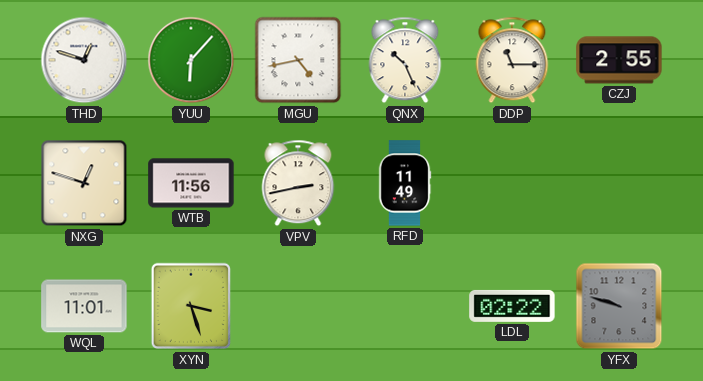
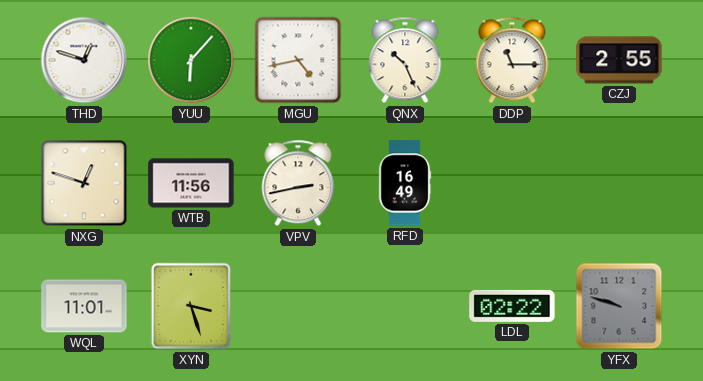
RFD: 11:49 -> 16:49 (405, 183)
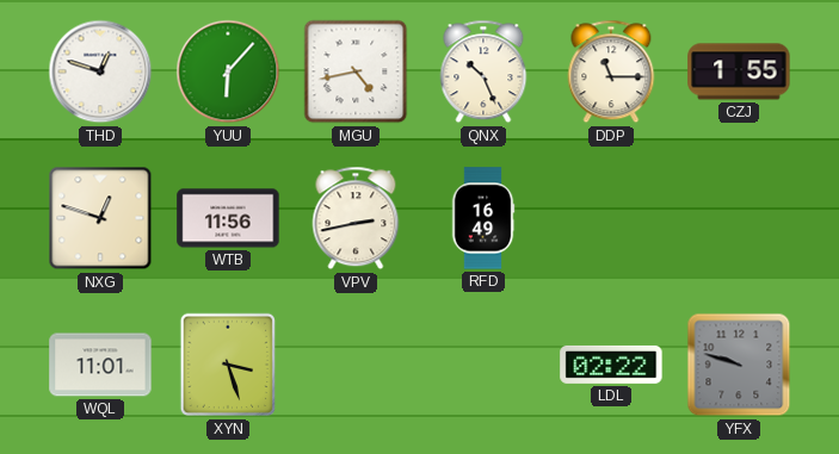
CZJ: 2:55 -> 1:55 (739, 71)
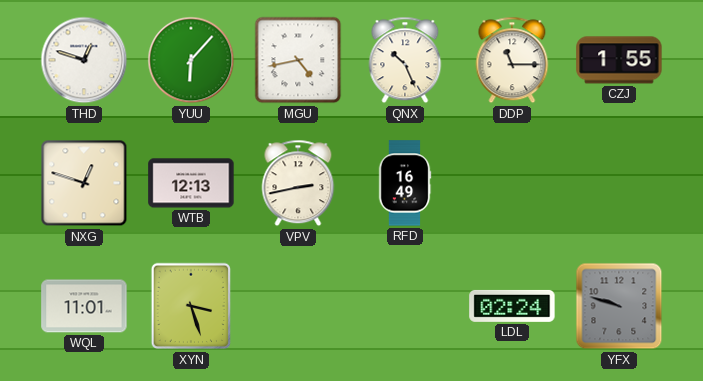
WTB: 11:56 -> 12:13 (191, 183)
LDL: 02:22 -> 02:24 (512, 306)
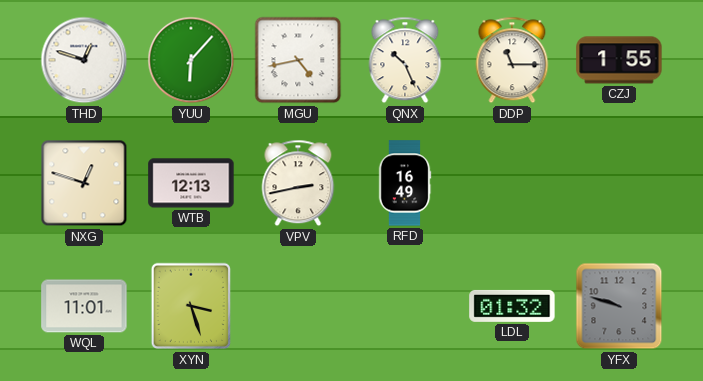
LDL: 02:24 -> 01:32 (512, 306)
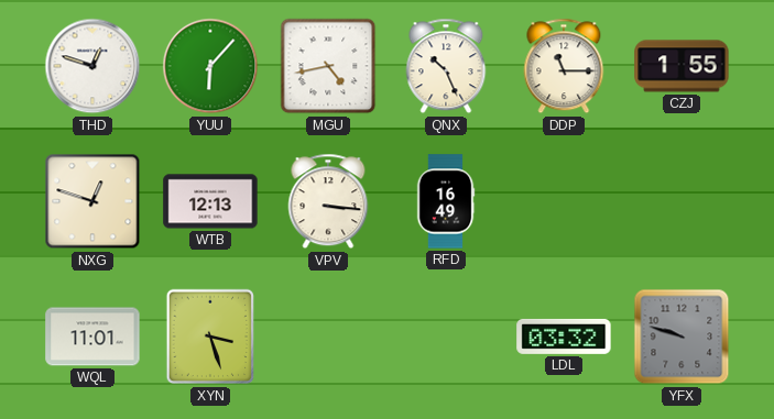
VPV: 2:43 -> 3:16 (328, 201)
LDL: 01:32 -> 03:32 (564, 337)
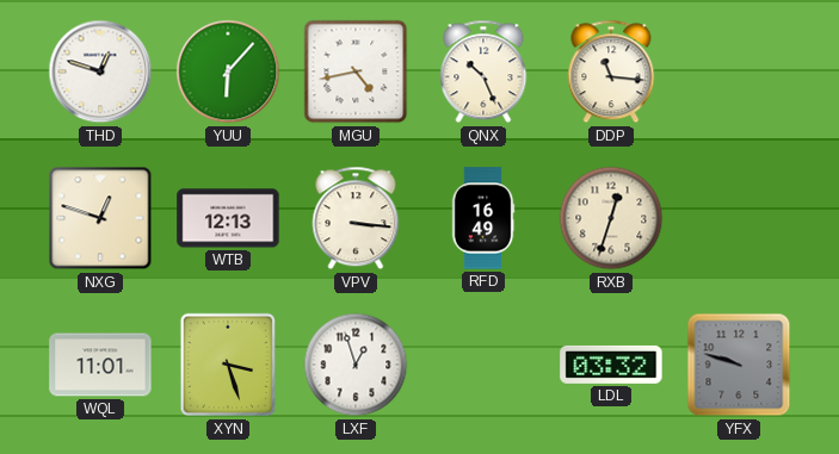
DDP: 11:15 -> 11:16 (611, 71)
CZJ: 1:55 -> none (682, 66)
RXB: none -> 12:33 (611, 218)
LXF: none -> 12:57 (356, 365)
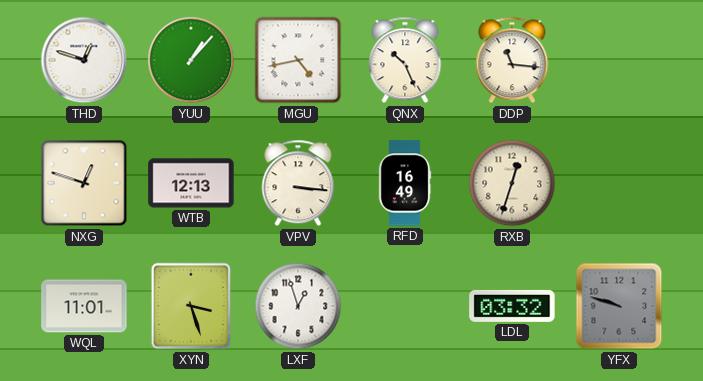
YUU: 6:07 -> 1:07 (191, 60)
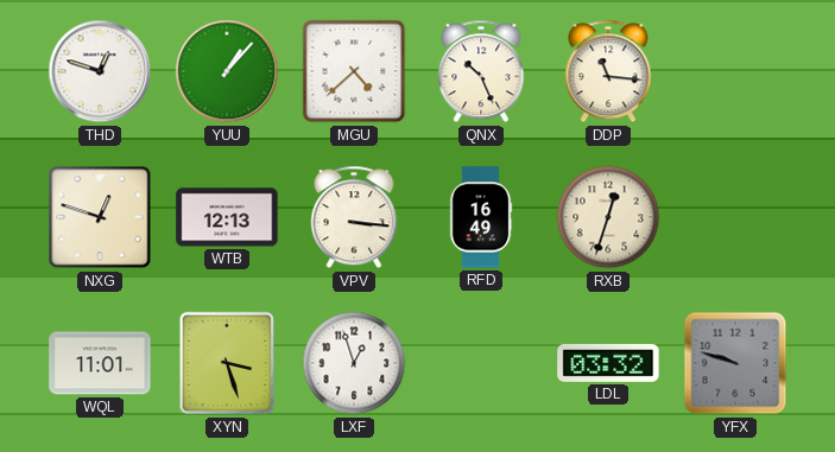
MGU: 4:43 -> 4:38 (354, 71)
